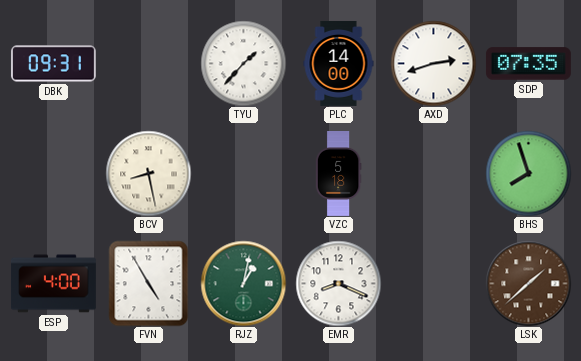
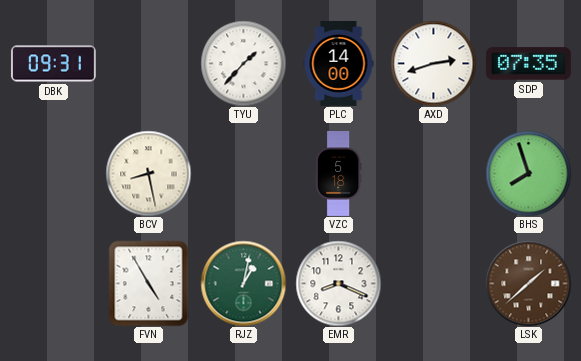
ESP: 4:00 -> none (53, 284)
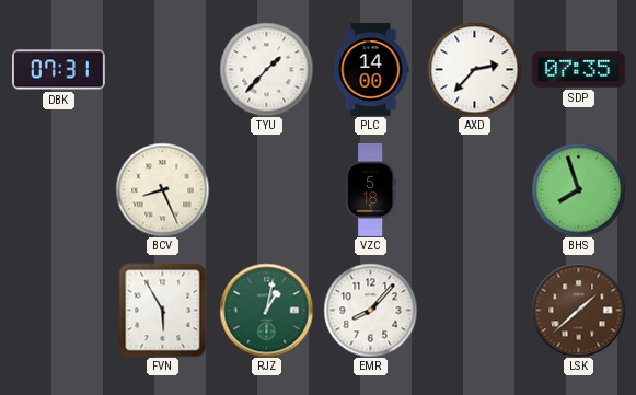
DBK: 09:31 -> 07:31 (58, 70)
AXD: 2:42 -> 2:37 (474, 69)
BCV: 8:28 -> 8:26 (162, 189)
FVN: 4:55 -> 5:55 (163, 310)
EMR: 8:19 -> 8:07 (370, 310)
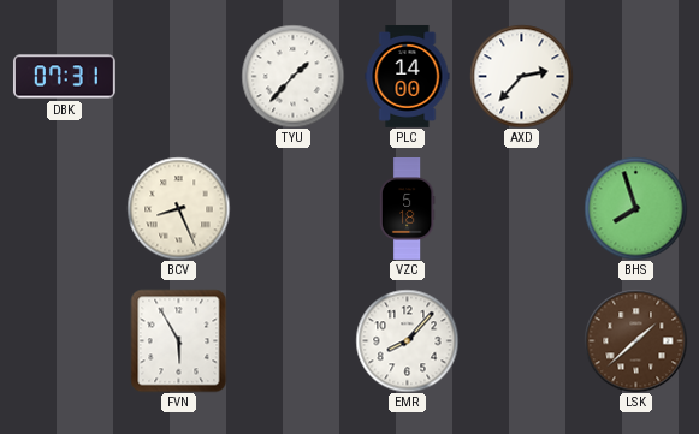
SDP: 07:35 -> none (578, 70)
RJZ: 1:02 -> none (266, 310)
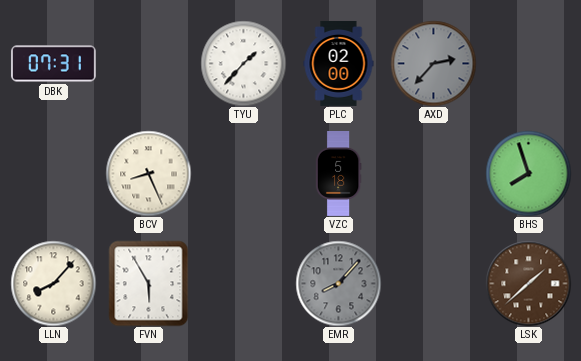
PLC: 14:00 -> 02:00 (339, 63)
AXD dial: white -> grey (433, 63)
LLN: none -> 8:07 (53, 283)
EMR dial: white -> grey (338, 283)
